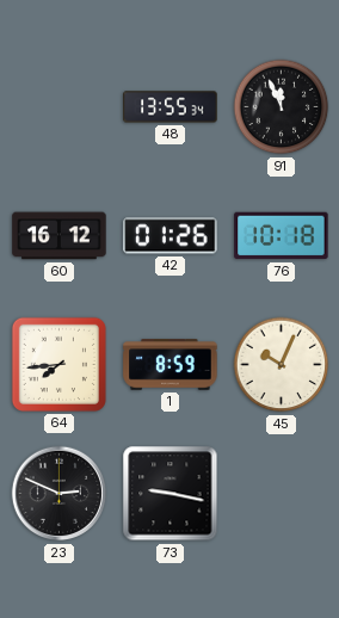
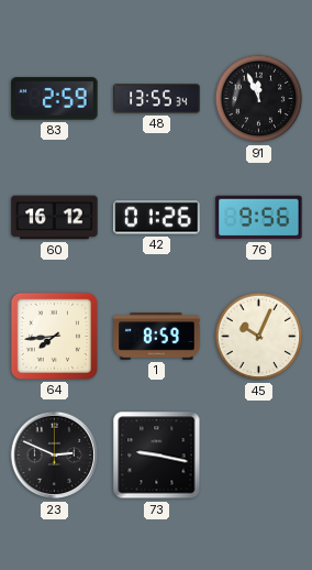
83: none -> 2:59 (55, 99)
76: 10:18 -> 9:56 (259, 218)
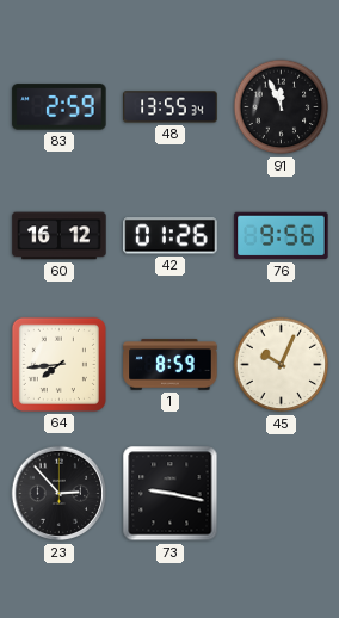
23: 2:49 -> 2:53 (60, 494)
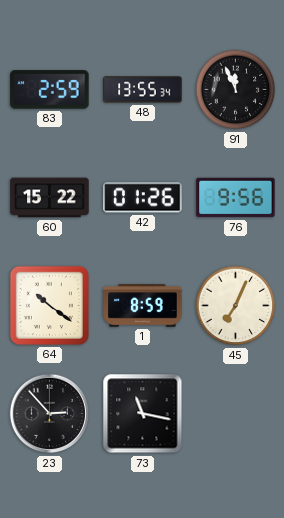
60: 16:12 -> 15:22 (50, 198)
64: 7:44 -> 10:21 (49, 305)
45: 10:04 -> 7:04 (236, 306)
73: 9:17 -> 11:17 (143, 414)
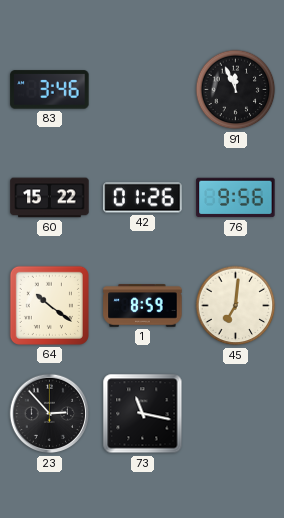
83: 2:59 -> 3:46 (50, 90)
48: 13:55 -> none (143, 90)
45: 7:04 -> 7:01 (236, 306)
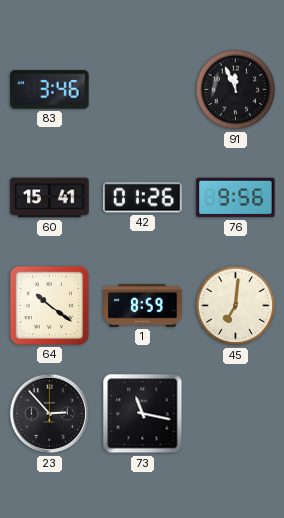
60: 15:22 -> 15:41 (50, 198)
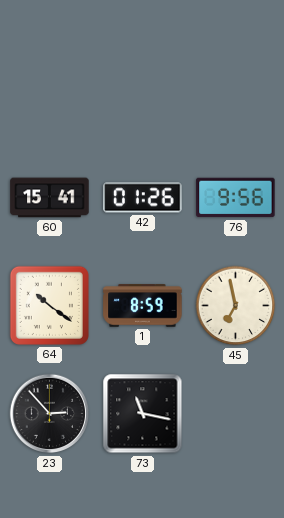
83: 3:46 -> none (50, 90)
91: 11:56 -> none (236, 90)
45: 7:01 -> 6:58 (236, 306)
